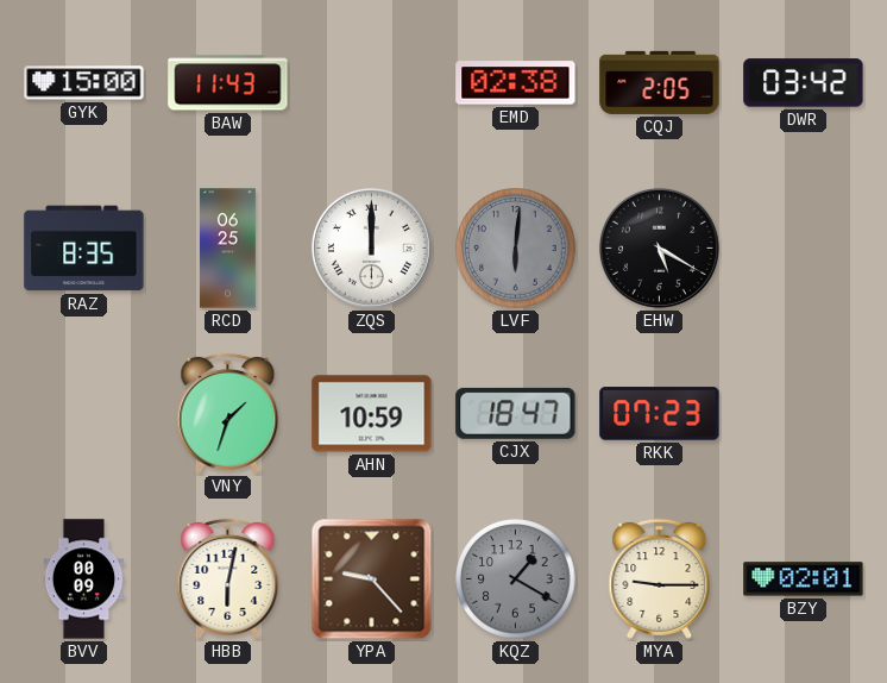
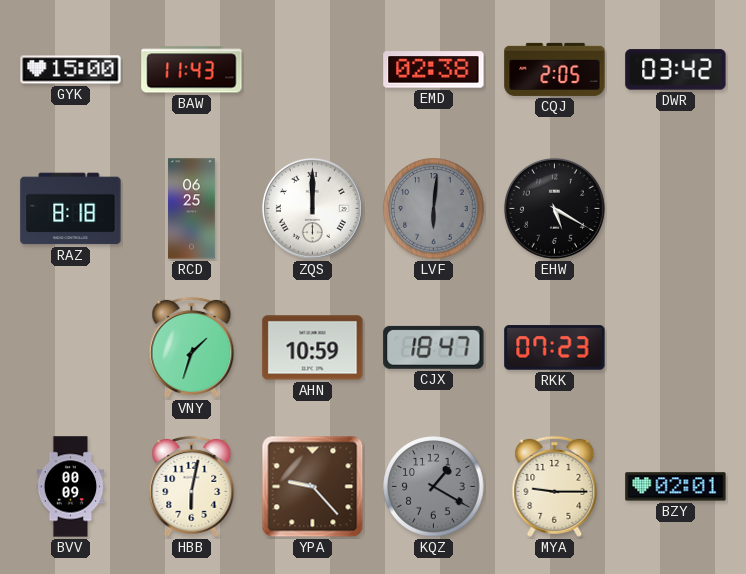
RAZ: 8:35 -> 8:18 (71, 209)
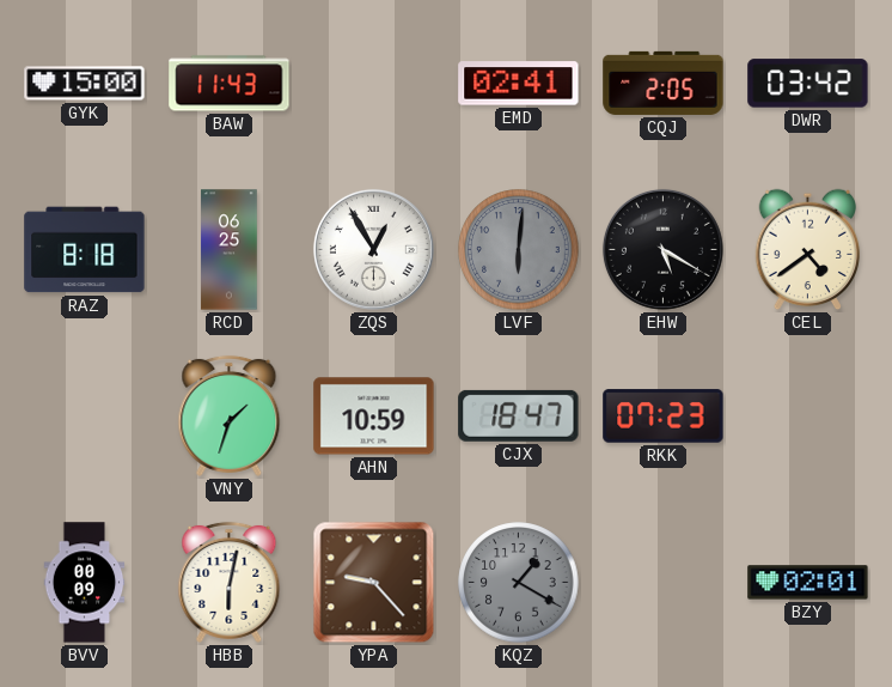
EMD: 02:38 -> 02:41 (519, 84)
ZQS: 12:00 -> 12:55 (373, 249)
CEL: none -> 4:39 (808, 250)
MYA: 9:15 -> none (555, 486)
